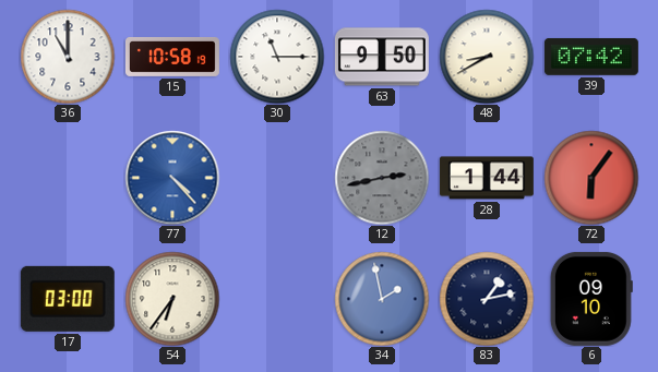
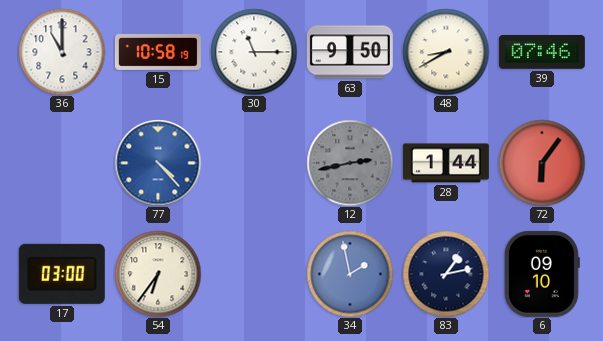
39: 07:42 -> 07:46 (542, 52)
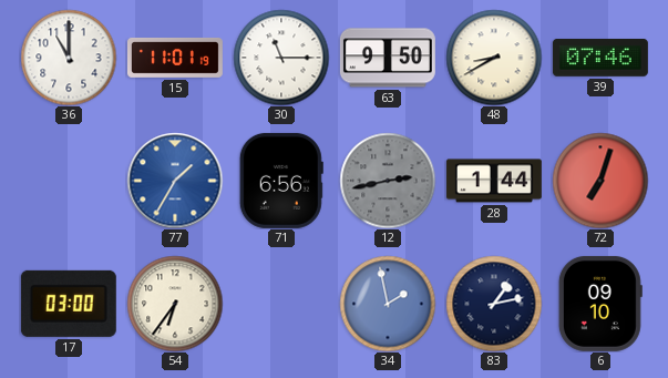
15: 10:58 -> 11:01 (175, 58)
77: 4:23 -> 1:35 (175, 181)
71: none -> 6:56 (281, 181)
72: 6:06 -> 7:03 (600, 181)
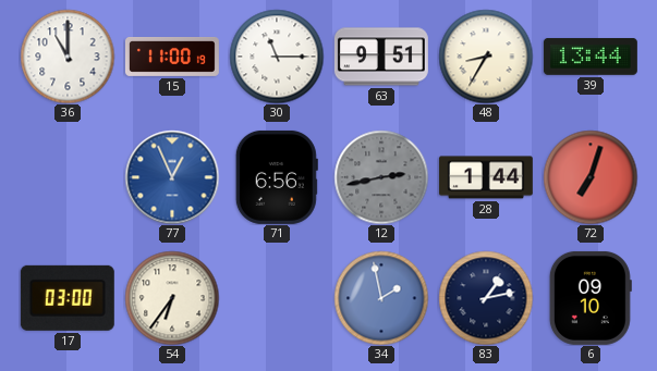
15: 11:01 -> 11:00 (172, 57)
63: 9:50 -> 9:51 (381, 57)
48: 8:40 -> 8:35 (486, 57)
39: 07:46 -> 13:44 (591, 57)
77: 1:35 -> 12:56 (172, 177)
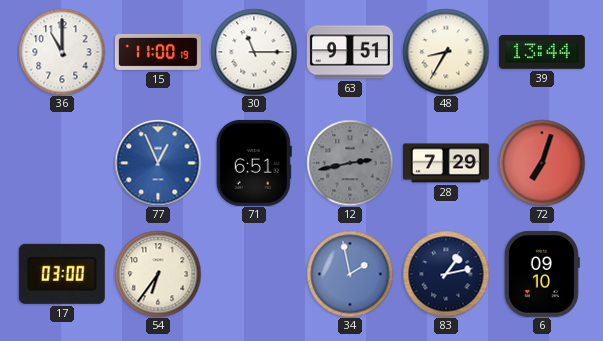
71: 6:56 -> 6:51 (254, 163)
28: 1:44 -> 7:29 (446, 163)
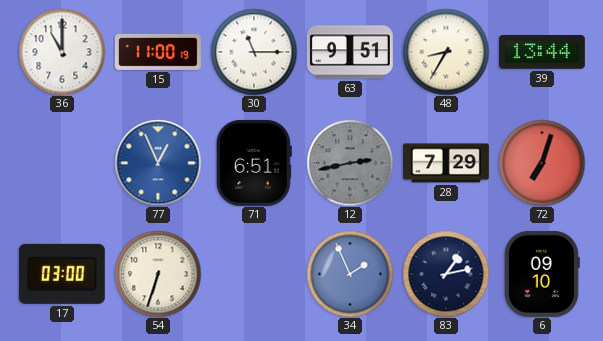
54: 6:36 -> 6:33 (158, 274)
34: 1:58 -> 1:56 (350, 274)
